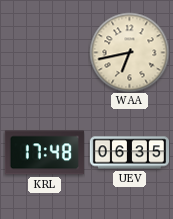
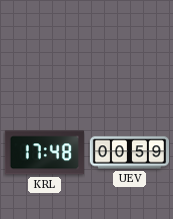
WAA: 6:43 -> none (129, 52)
UEV: 06:35 -> 00:59 (129, 153)
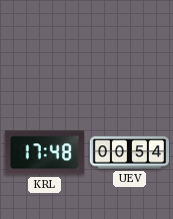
UEV: 00:59 -> 00:54 (129, 153)
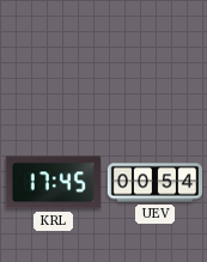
KRL: 17:48 -> 17:45 (53, 183)
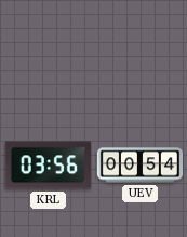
KRL: 17:45 -> 03:56 (48, 166)
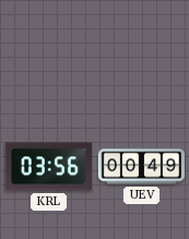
UEV: 00:54 -> 00:49 (141, 167)
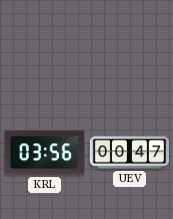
UEV: 00:49 -> 00:47 (129, 153)
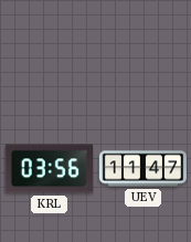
UEV: 00:47 -> 11:47 (142, 169)
